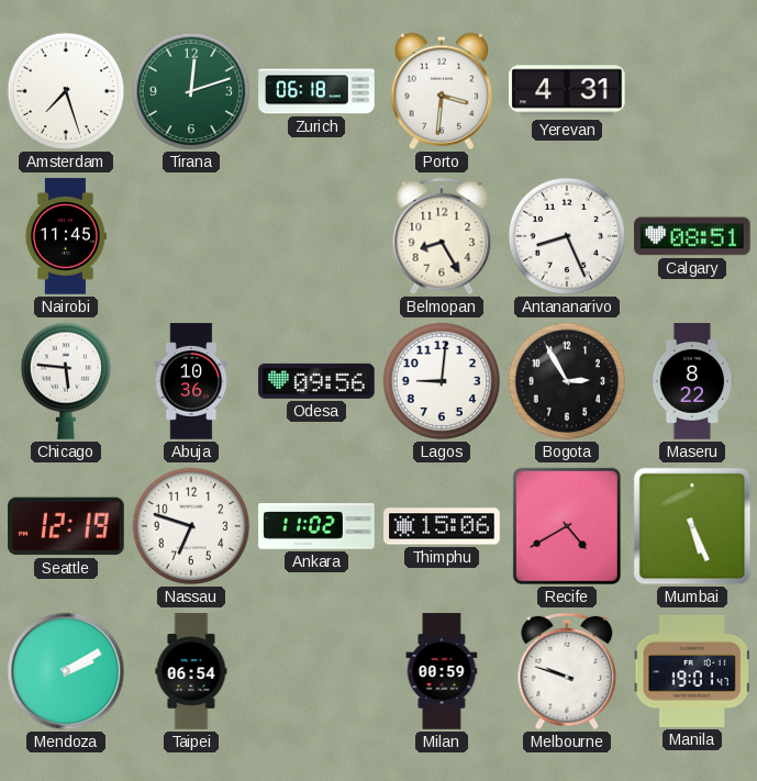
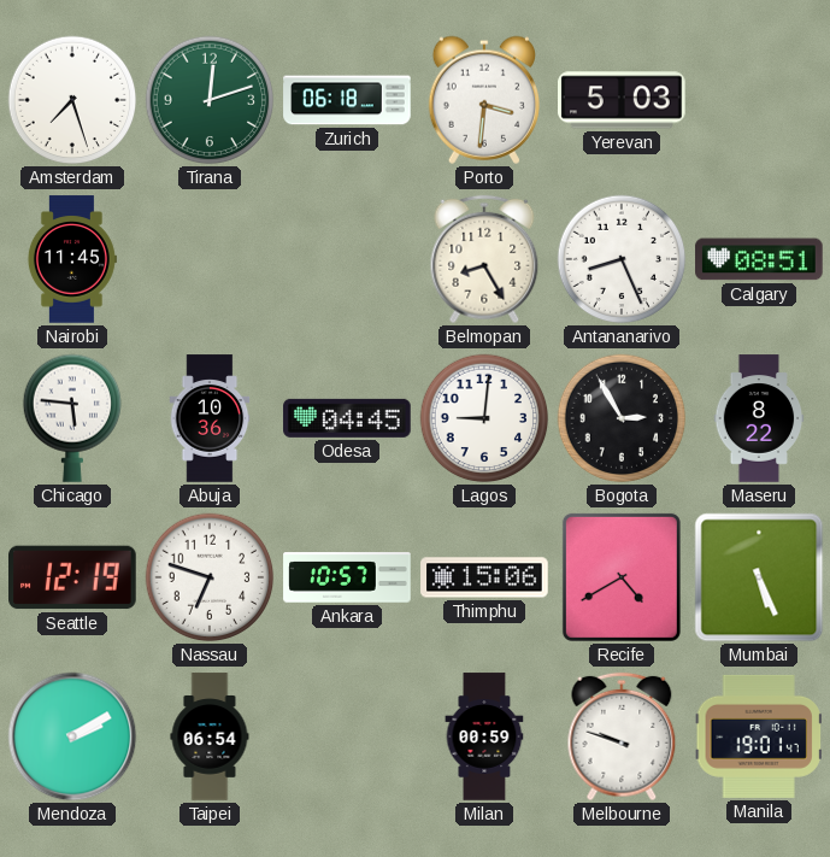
Yerevan: 4:31 -> 5:03 (623, 100)
Odesa: 09:56 -> 04:45 (347, 418)
Ankara: 11:02 -> 10:57 (347, 577)
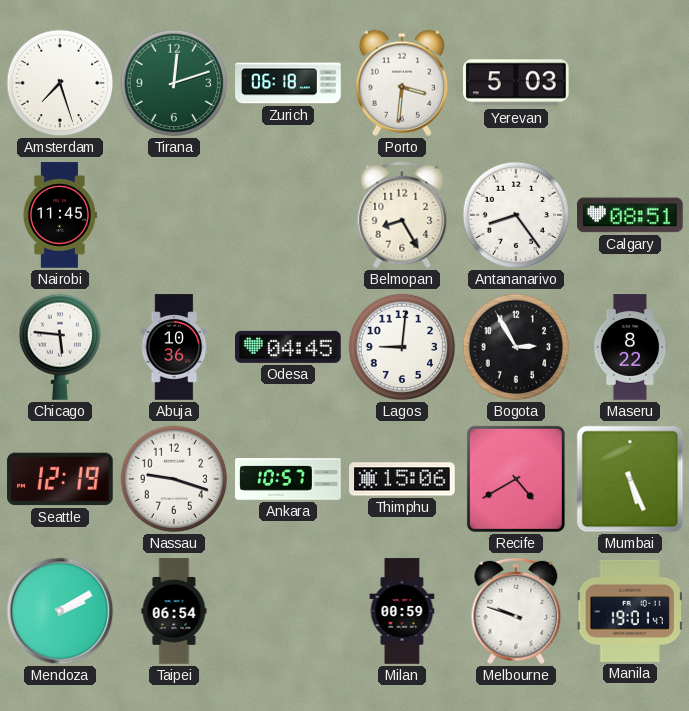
Antananarivo: 8:26 -> 8:24 (516, 215)
Nassau: 6:48 -> 9:18 (174, 479)
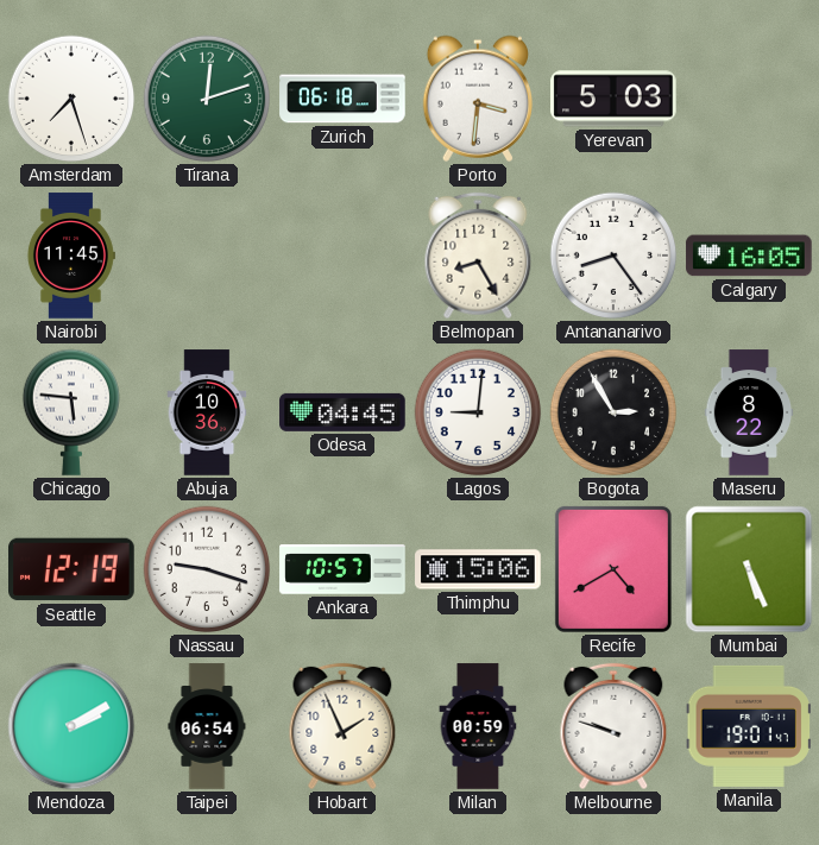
Calgary: 08:51 -> 16:05 (749, 256)
Hobart: none -> 1:56 (342, 726)
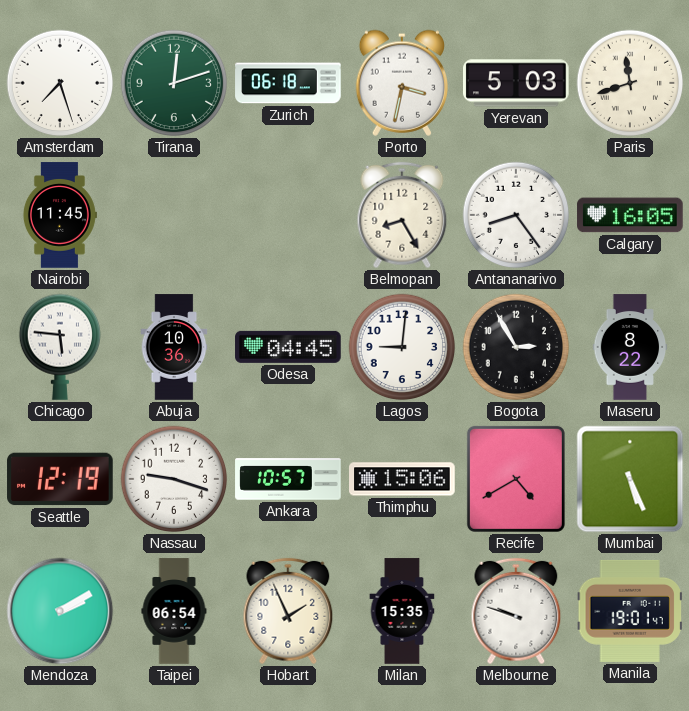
Porto: 3:31 -> 3:32 (401, 83)
Paris: none -> 11:42 (630, 83)
Milan: 00:59 -> 15:35 (402, 611)
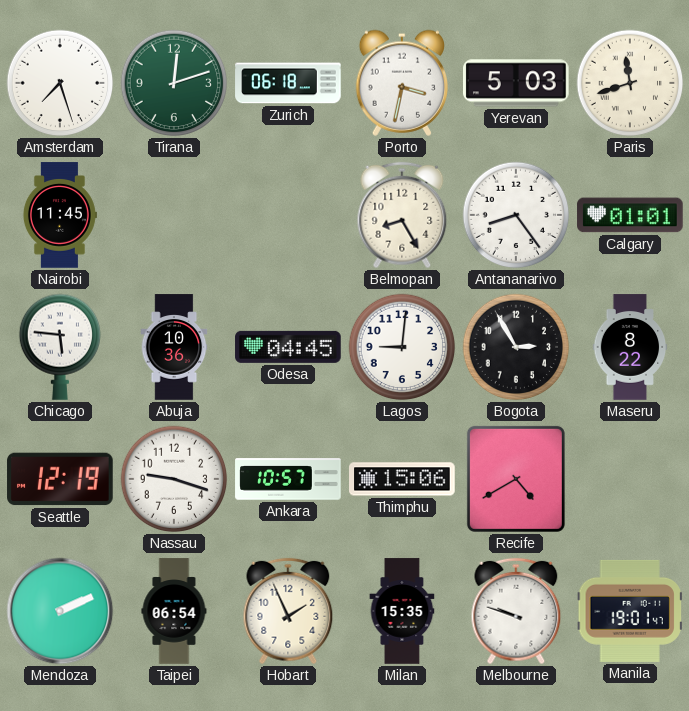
Calgary: 16:05 -> 01:01 (630, 215)
Mumbai: 5:26 -> none (630, 479)
Mendoza: 2:10 -> 2:11 (60, 611)
